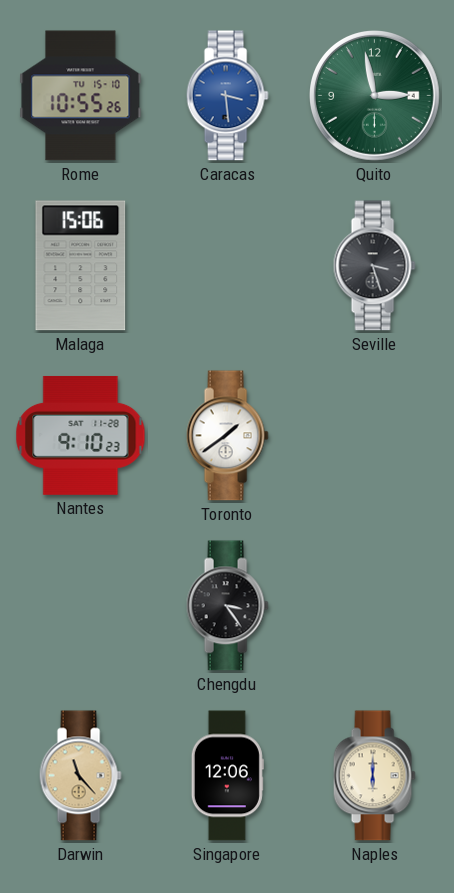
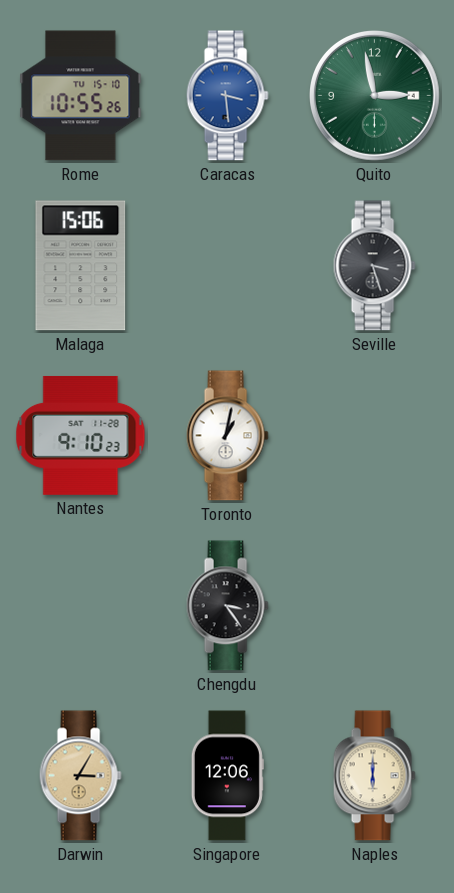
Toronto: 1:39 -> 1:02 (227, 436)
Darwin: 11:23 -> 3:05 (80, 776)
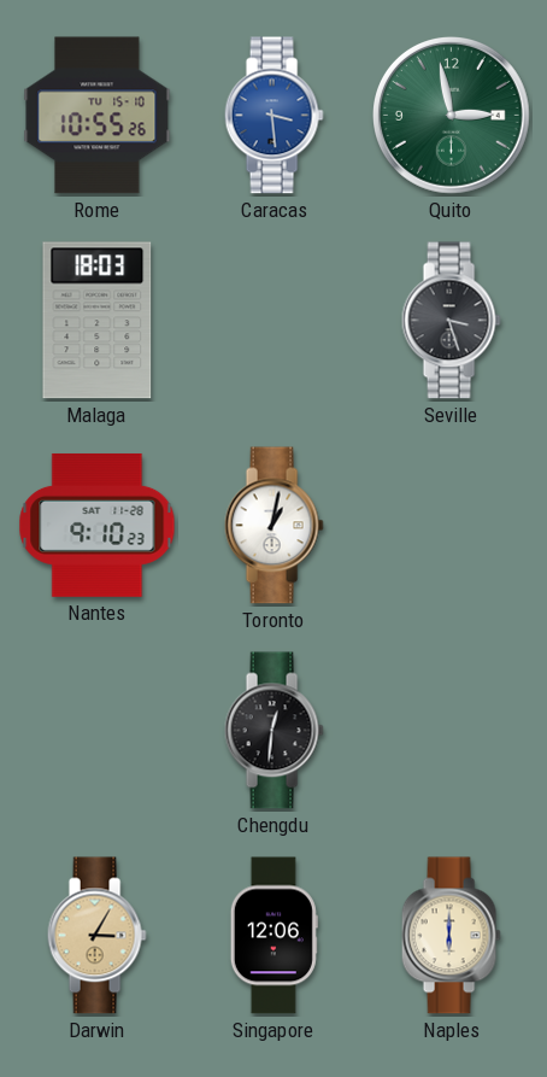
Malaga: 15:06 -> 18:03 (98, 321)
Chengdu: 3:24 -> 12:31 (273, 731)
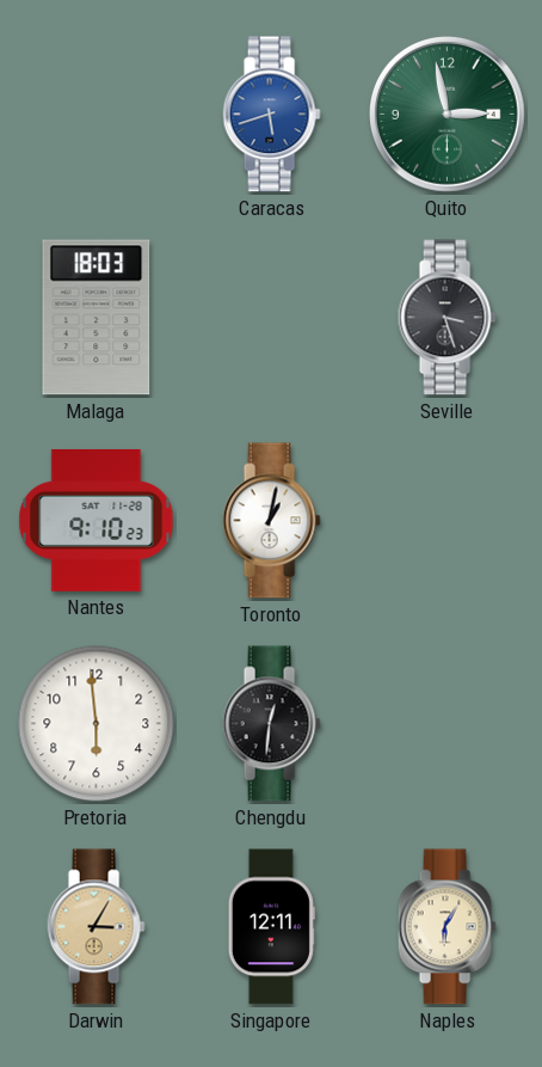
Rome: 10:55 -> none (98, 116)
Caracas: 3:29 -> 5:42 (271, 115)
Pretoria: none -> 5:59 (97, 724)
Singapore: 12:06 -> 12:11 (271, 927)
Naples: 6:00 -> 6:05 (446, 927)
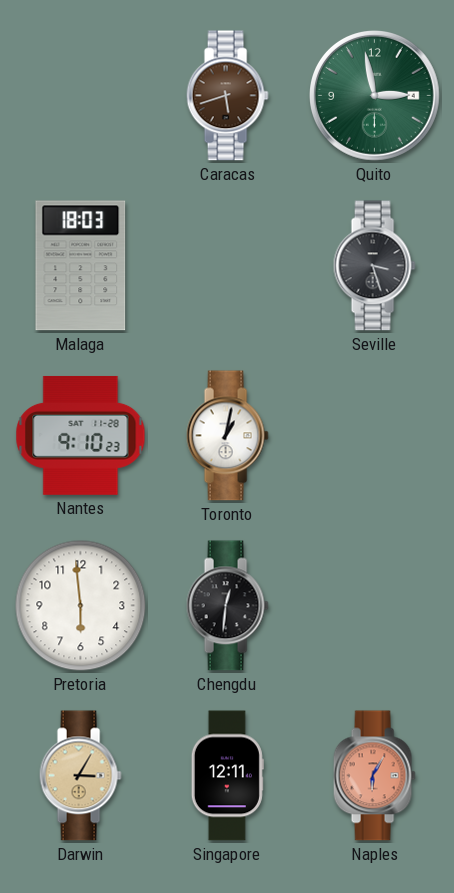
Caracas dial: blue -> brown (227, 96)
Naples dial: cream -> salmon (374, 776)
